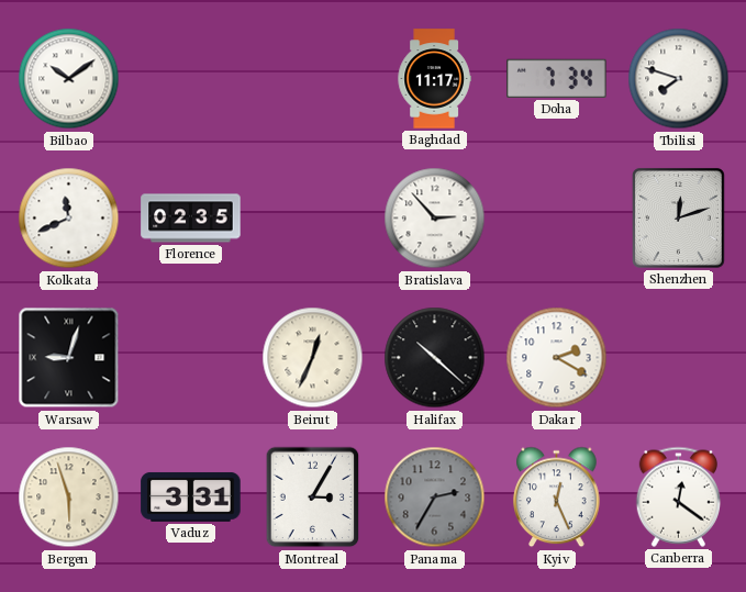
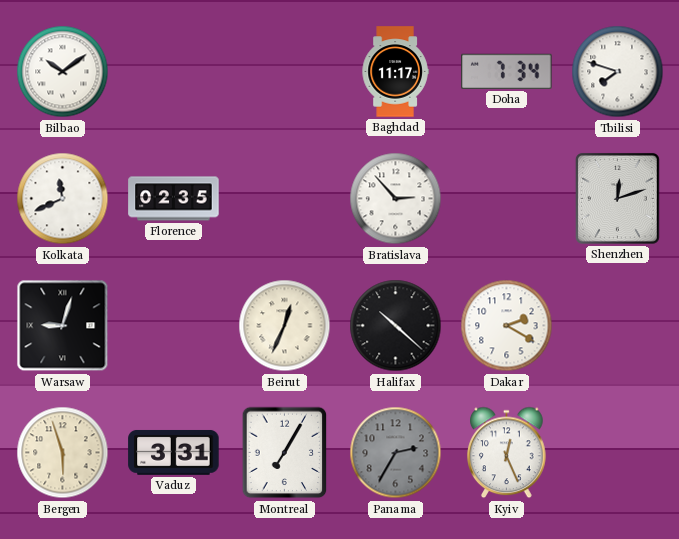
Montreal: 3:05 -> 7:05 (285, 453)
Canberra: 12:21 -> none (678, 496)
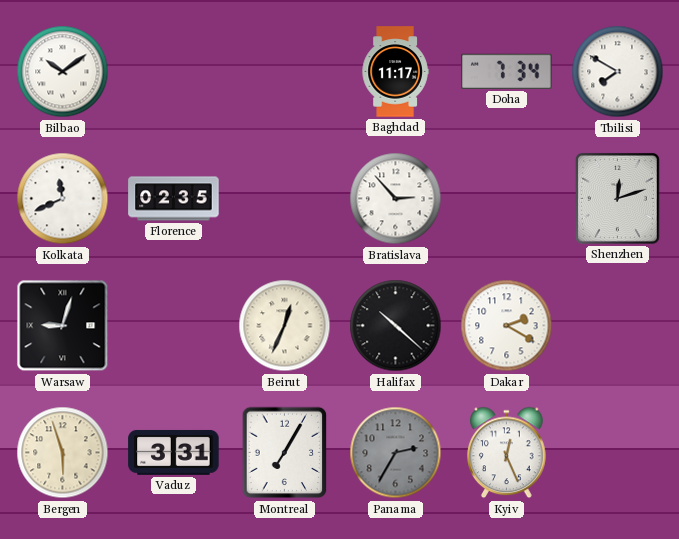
Tbilisi: 7:48 -> 7:50 (618, 72)
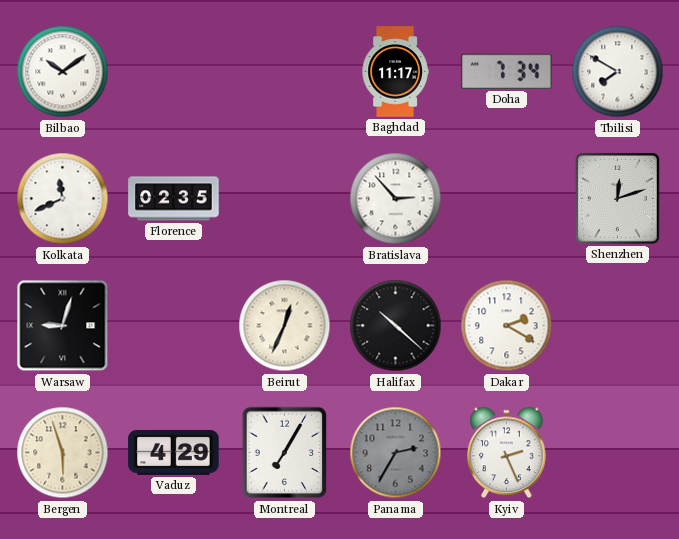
Vaduz: 3:31 -> 4:29 (174, 452)
Kyiv: 12:26 -> 2:26 (507, 453)
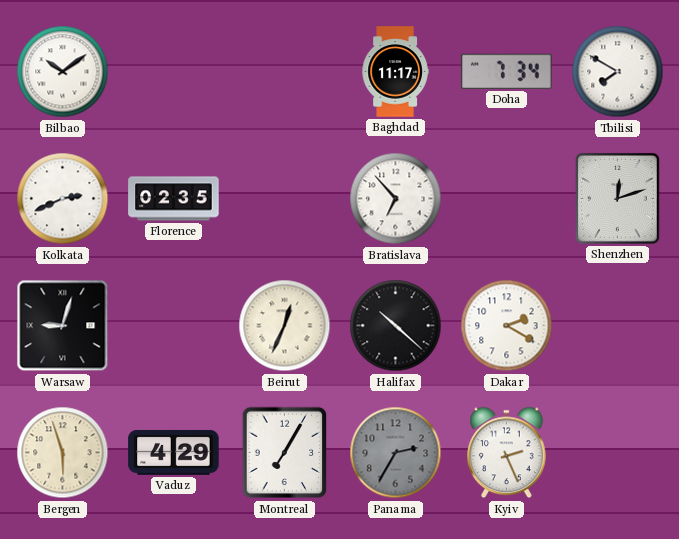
Kolkata: 11:41 -> 2:41 (63, 199)
Bratislava: 2:53 -> 6:53 (396, 199)
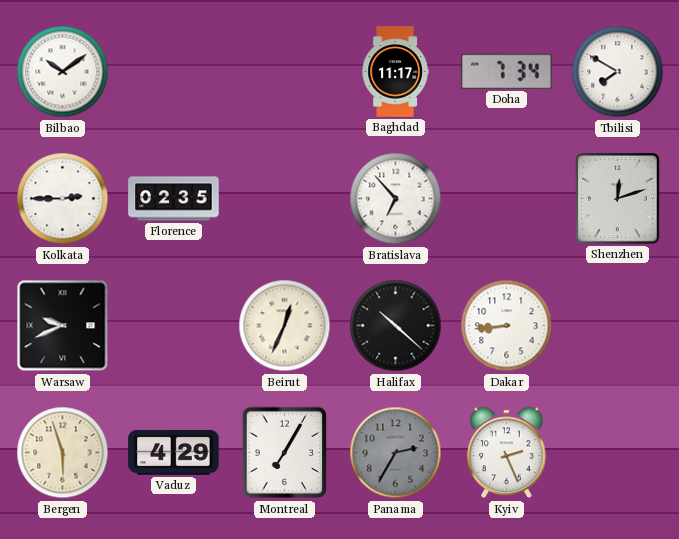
Kolkata: 2:41 -> 2:45 (63, 199)
Warsaw: 9:03 -> 9:41 (63, 326)
Dakar: 2:20 -> 8:44 (507, 326)
